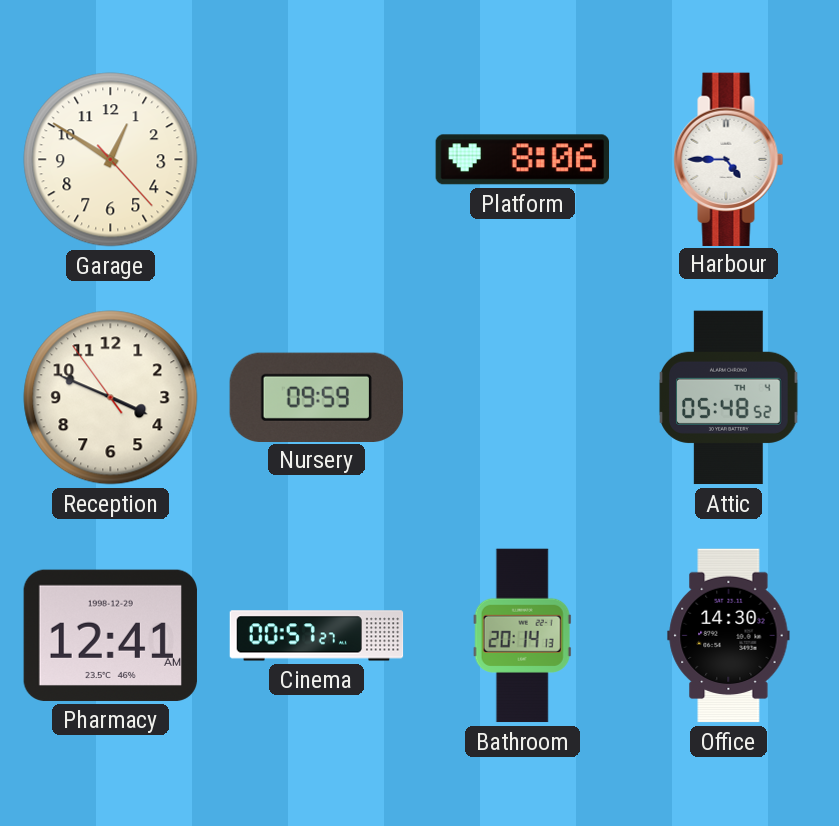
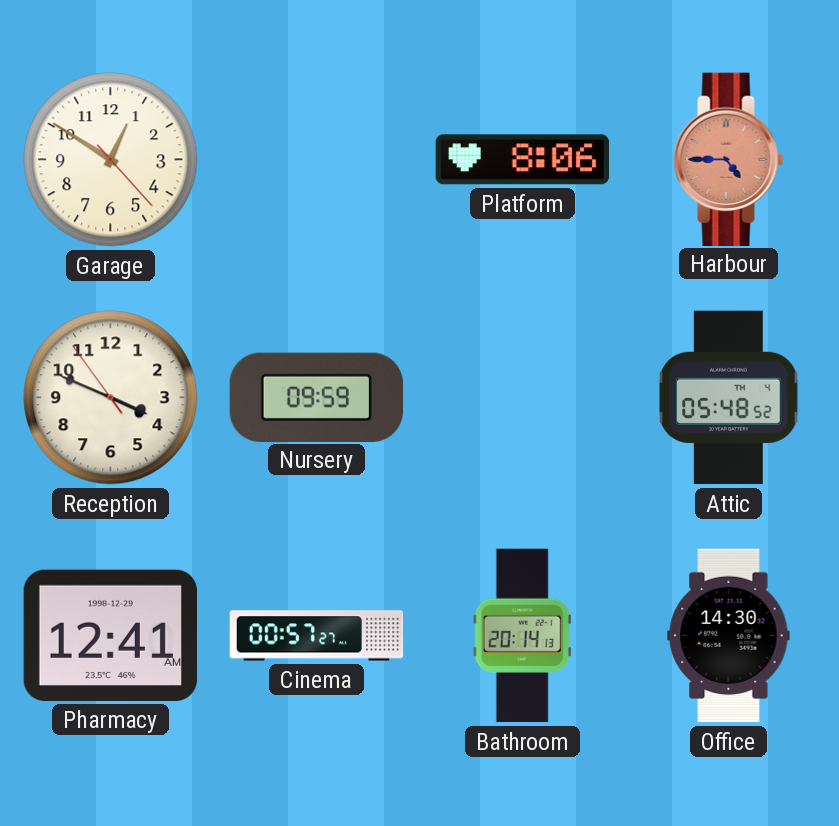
Harbour dial: white -> salmon (729, 159)
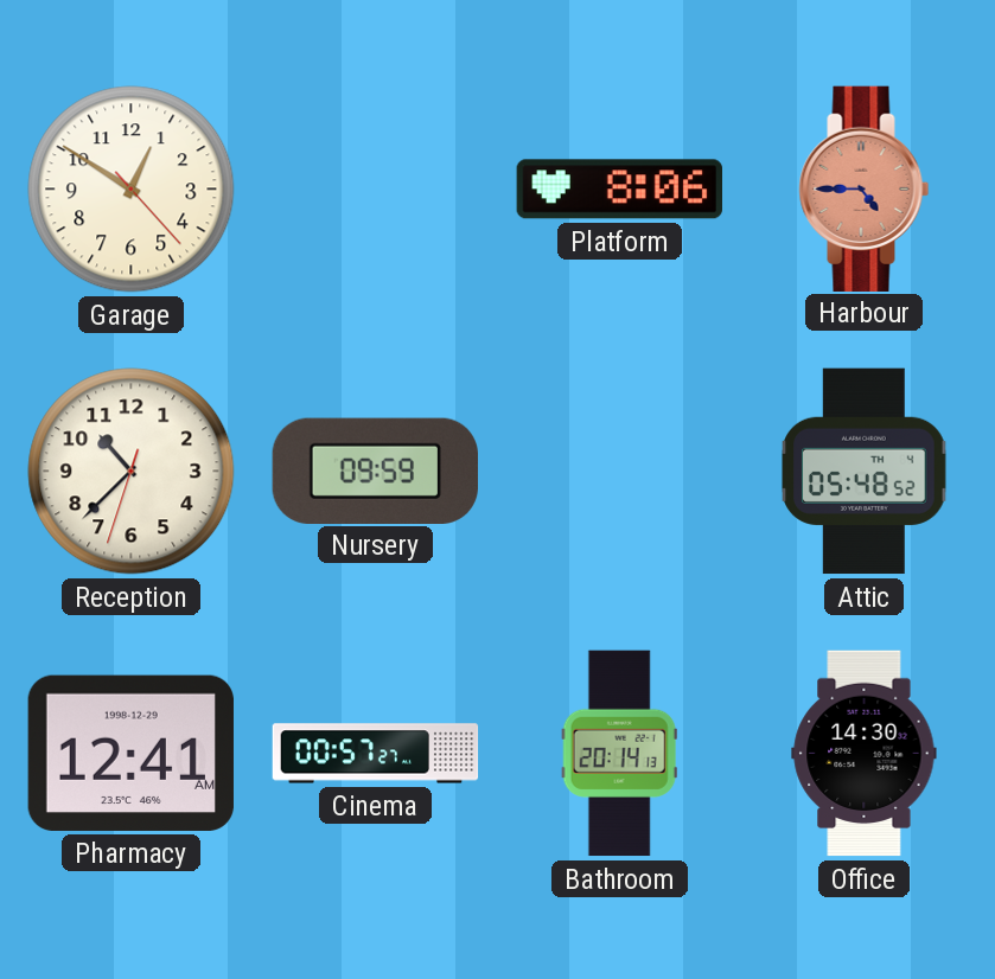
Reception: 3:48 -> 10:37 (132, 472)
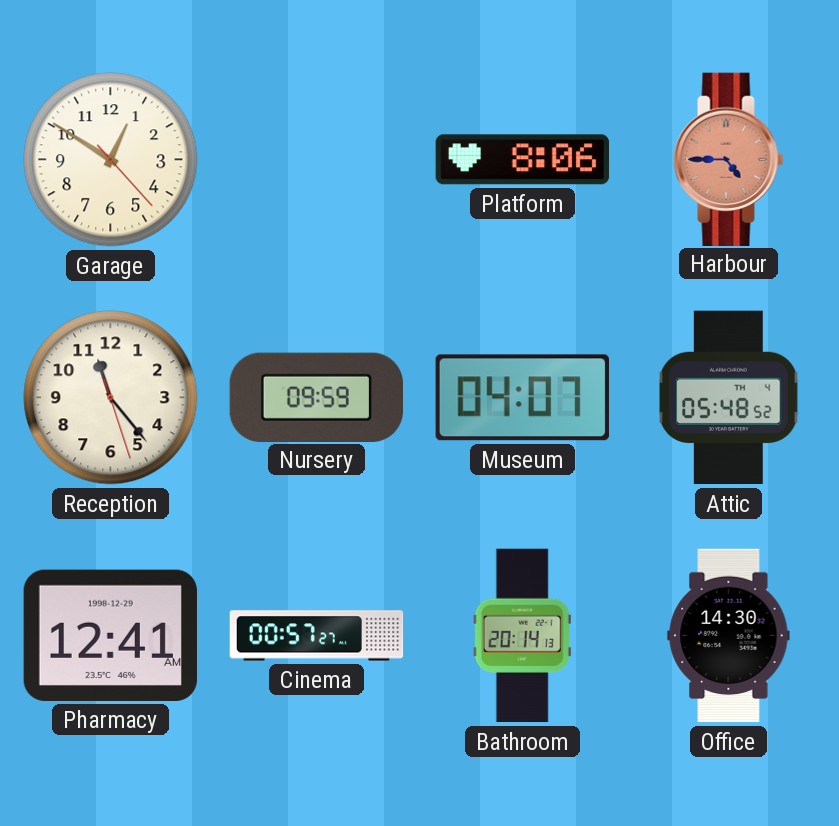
Reception: 10:37 -> 11:23 (111, 398)
Museum: none -> 04:07 (522, 398)
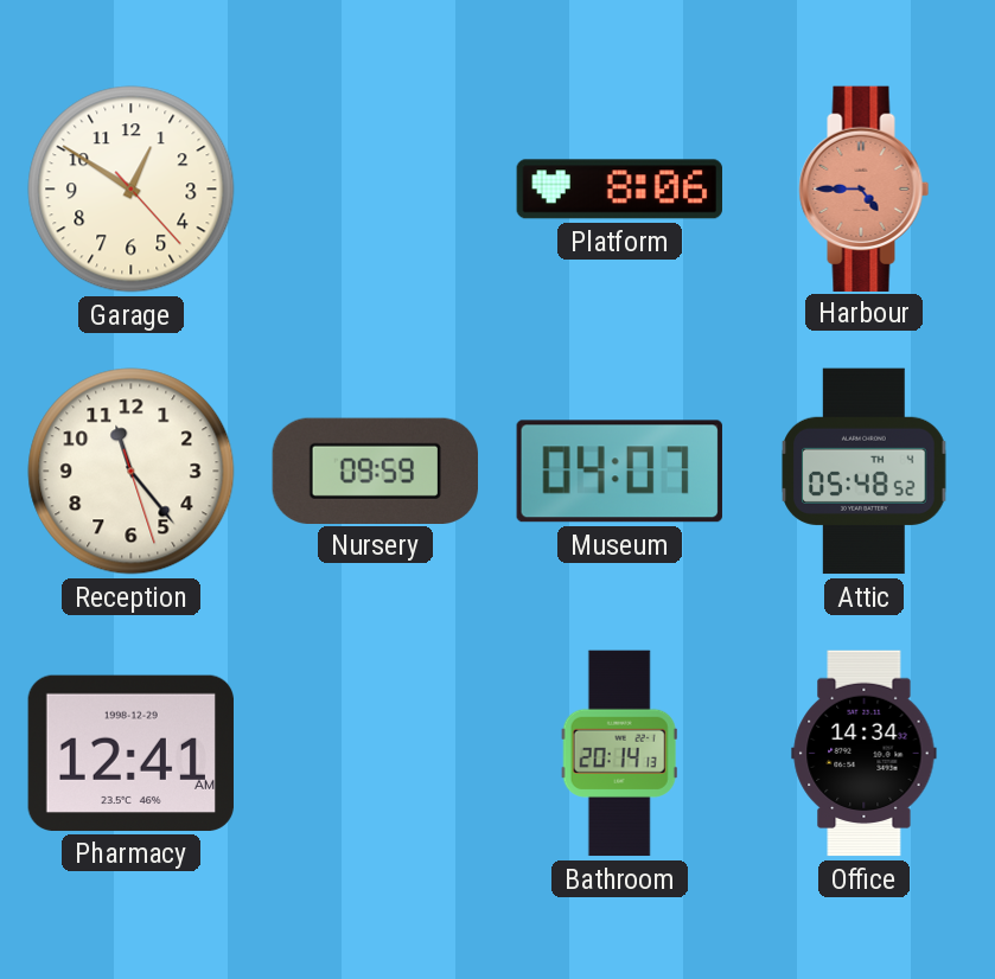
Cinema: 00:57 -> none (317, 636)
Office: 14:30 -> 14:34 (865, 754)
